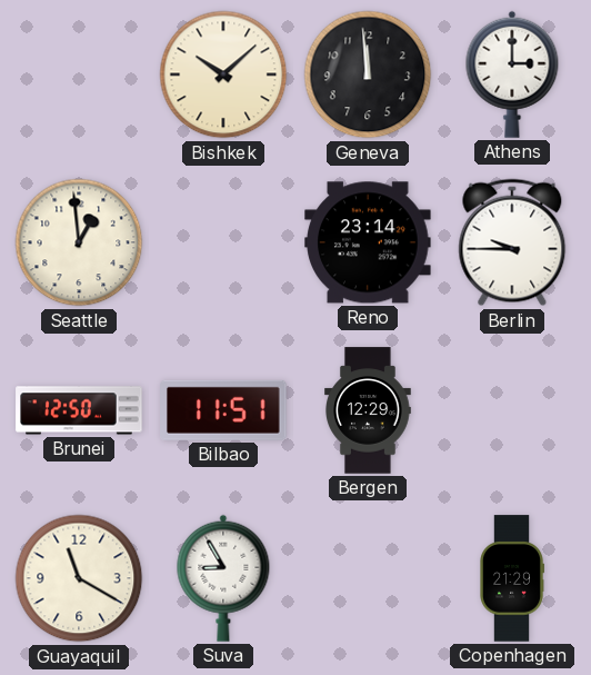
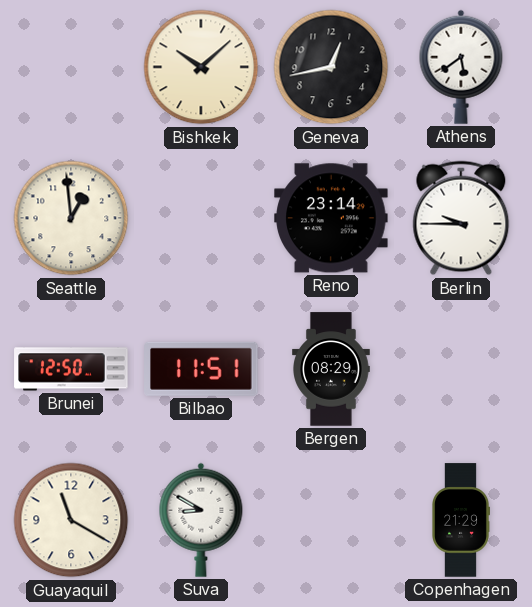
Geneva: 11:59 -> 12:43 (331, 67)
Athens: 3:00 -> 5:39 (461, 67)
Bergen: 12:29 -> 08:29 (332, 369)
Suva: 8:55 -> 8:50 (201, 520)
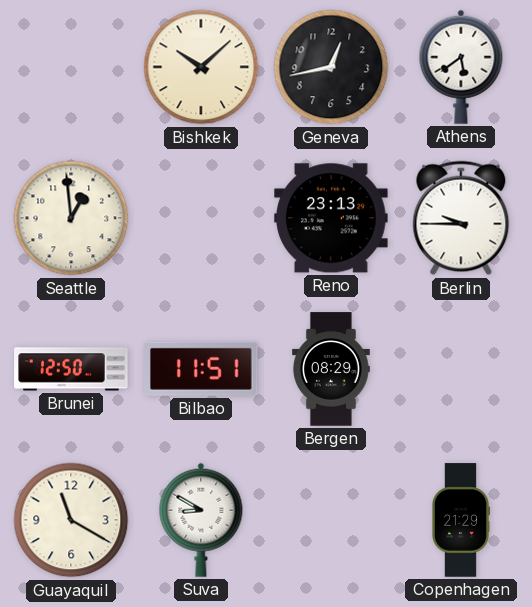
Reno: 23:14 -> 23:13 (331, 218)
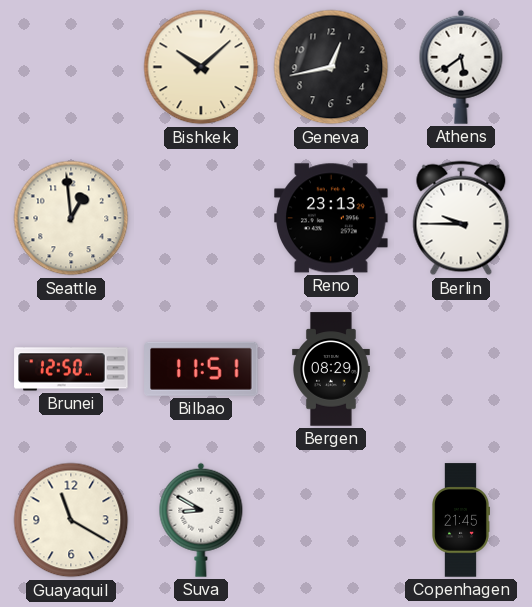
Copenhagen: 21:29 -> 21:45 (461, 520)
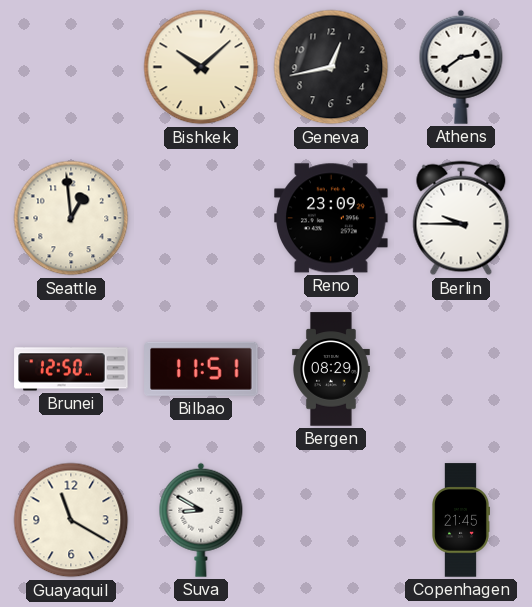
Athens: 5:39 -> 2:39 (461, 67)
Reno: 23:13 -> 23:09 (331, 218)
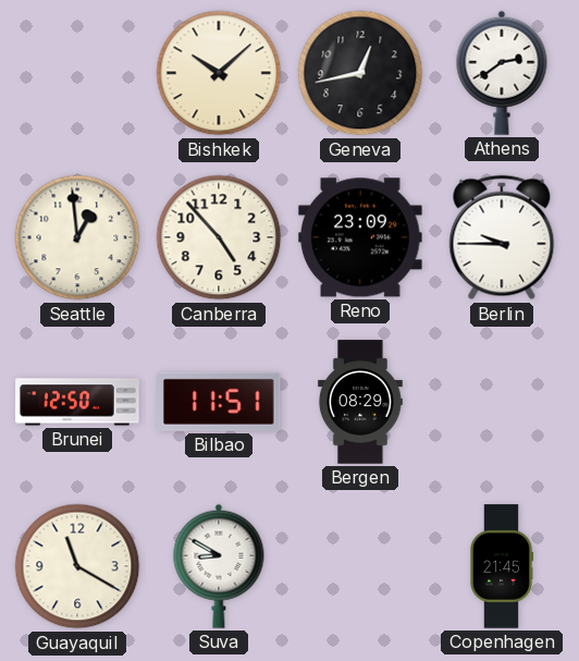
Canberra: none -> 4:53 (219, 237)
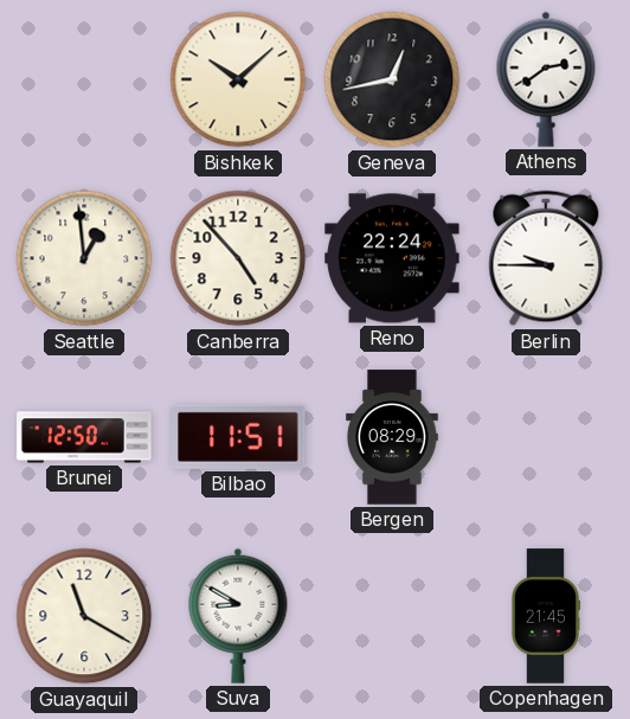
Reno: 23:09 -> 22:24 (392, 258)
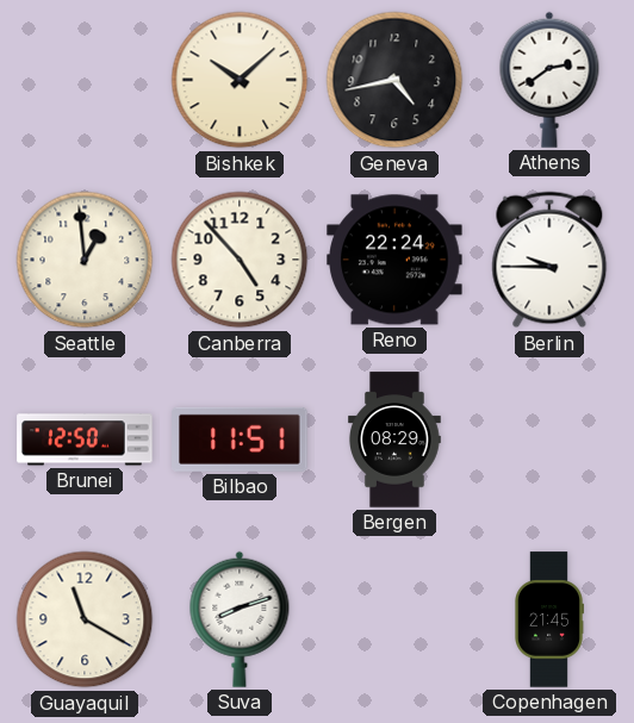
Geneva: 12:43 -> 4:43 (394, 80)
Suva: 8:50 -> 8:12 (240, 619)
